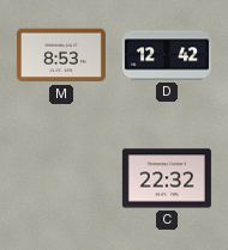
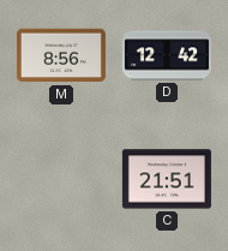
M: 8:53 -> 8:56 (61, 55)
C: 22:32 -> 21:51 (167, 179)
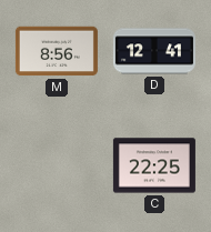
D: 12:42 -> 12:41 (154, 51)
C: 21:51 -> 22:25 (154, 165)
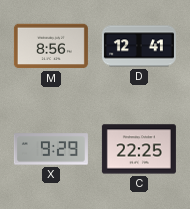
X: none -> 9:29 (51, 149)
